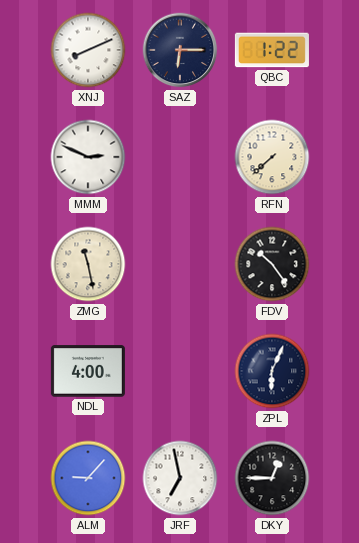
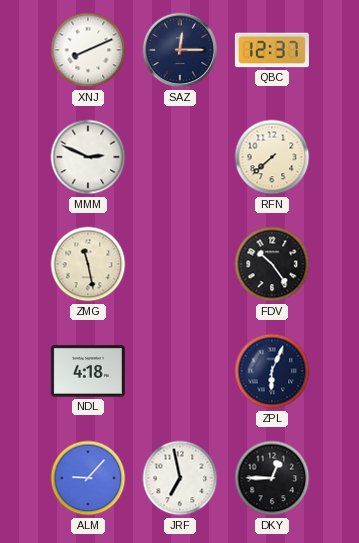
SAZ: 6:15 -> 12:15 (180, 50)
QBC: 1:22 -> 12:37 (272, 50)
NDL: 4:00 -> 4:18 (88, 371)
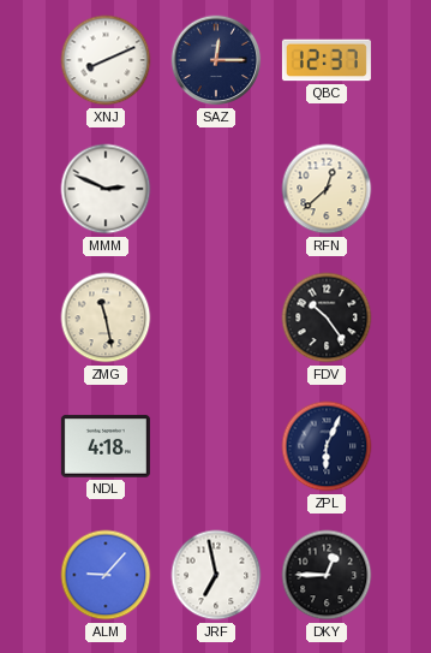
RFN: 7:38 -> 12:38 (327, 189)
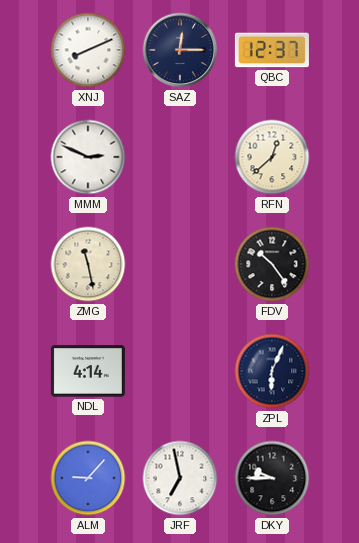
NDL: 4:18 -> 4:14 (88, 371)
DKY: 12:45 -> 9:45 (272, 478)
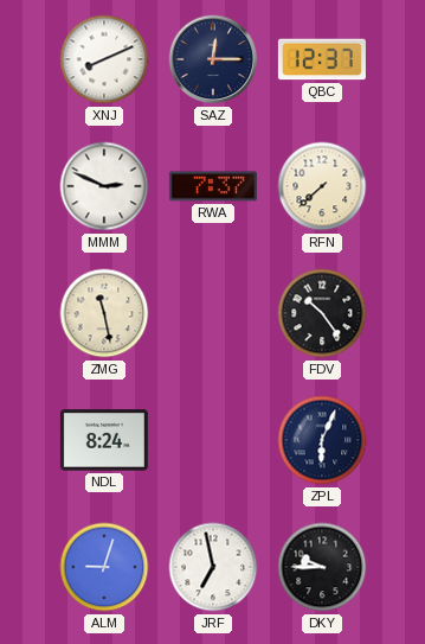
RWA: none -> 7:37 (213, 186)
RFN: 12:38 -> 7:38 (322, 186)
NDL: 4:14 -> 8:24 (104, 440)
ALM: 9:07 -> 9:03 (104, 567)
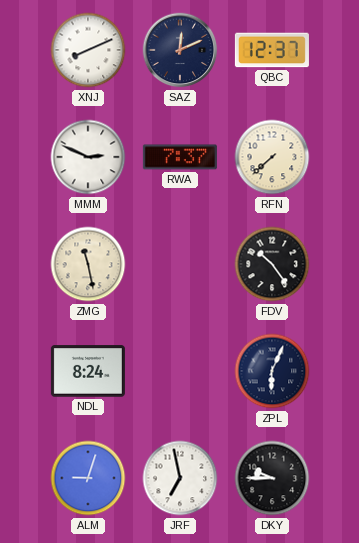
SAZ: 12:15 -> 12:11 (180, 50)
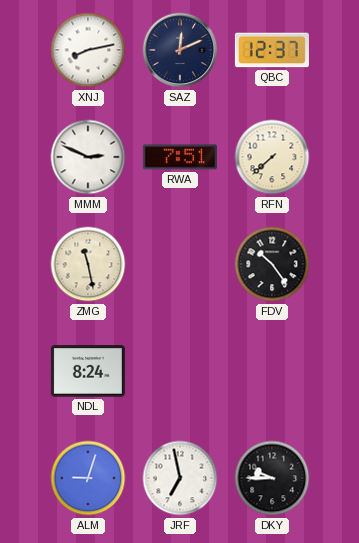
XNJ: 8:11 -> 8:13 (88, 50)
RWA: 7:37 -> 7:51 (180, 157)
ZPL: 6:04 -> none (272, 371)
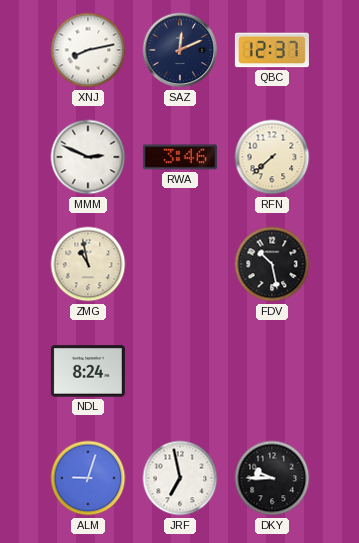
RWA: 7:51 -> 3:46 (180, 157)
ZMG: 11:28 -> 10:58 (88, 264)
FDV: 10:24 -> 10:28 (272, 264)
